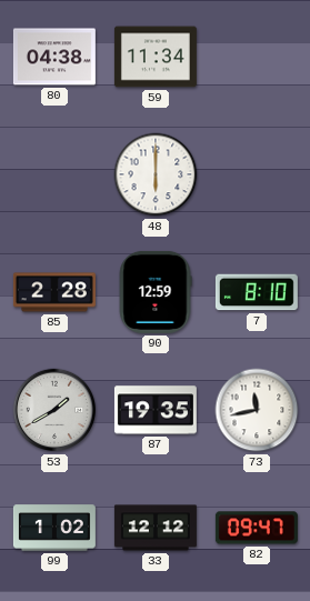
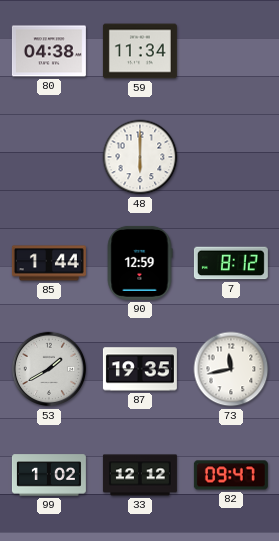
85: 2:28 -> 1:44 (49, 263)
7: 8:10 -> 8:12 (231, 263)
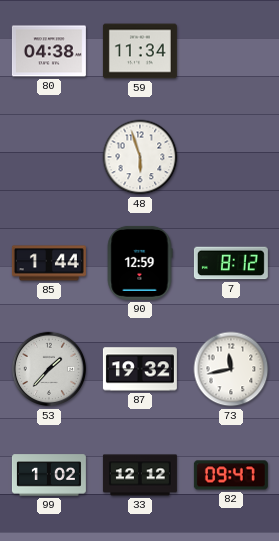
48: 6:00 -> 5:57 (140, 157)
53: 1:40 -> 1:37 (49, 369)
87: 19:35 -> 19:32 (140, 369)
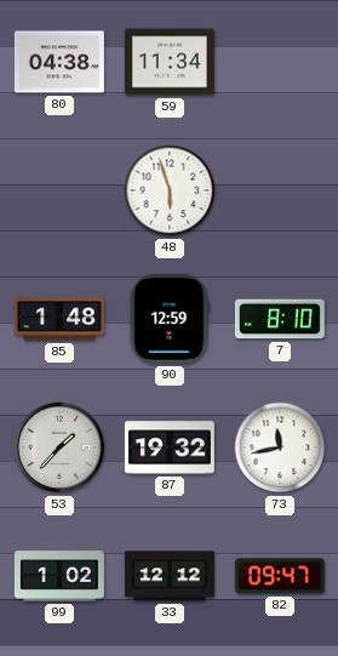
85: 1:44 -> 1:48 (59, 319)
7: 8:12 -> 8:10 (280, 319)
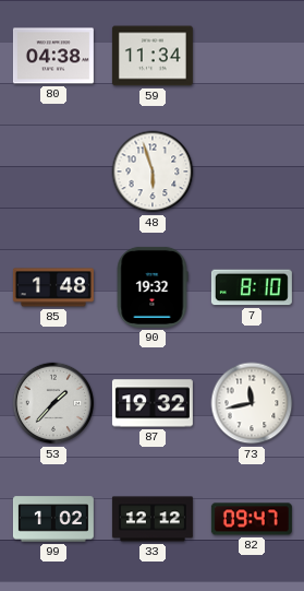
90: 12:59 -> 19:32 (153, 287)
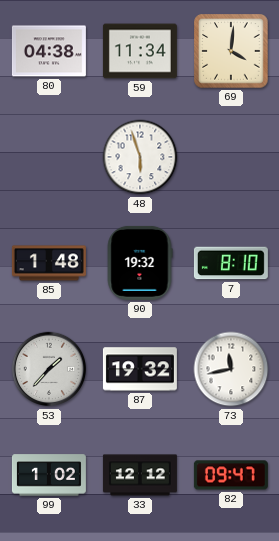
69: none -> 4:01 (231, 51)
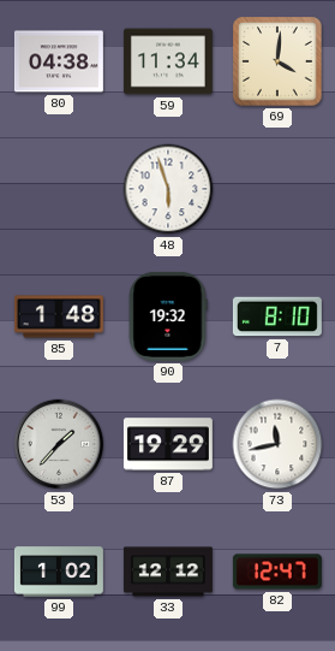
87: 19:32 -> 19:29 (168, 444)
82: 09:47 -> 12:47 (277, 572)
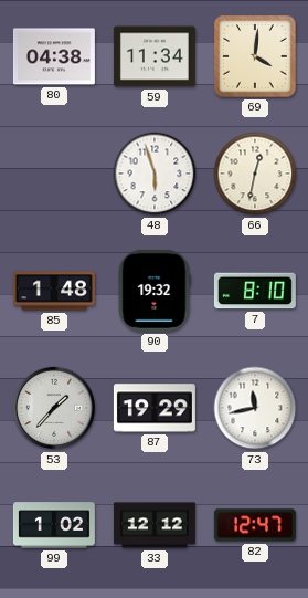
66: none -> 12:32 (255, 174)
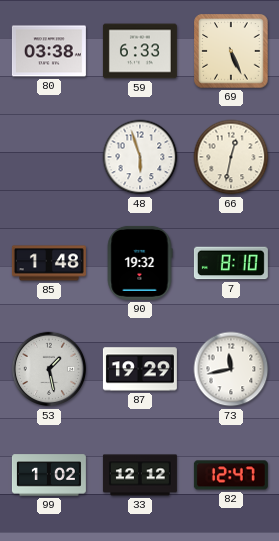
80: 04:38 -> 03:38 (49, 51)
59: 11:34 -> 6:33 (140, 51)
69: 4:01 -> 5:26 (231, 51)
53: 1:37 -> 1:28 (49, 369)
